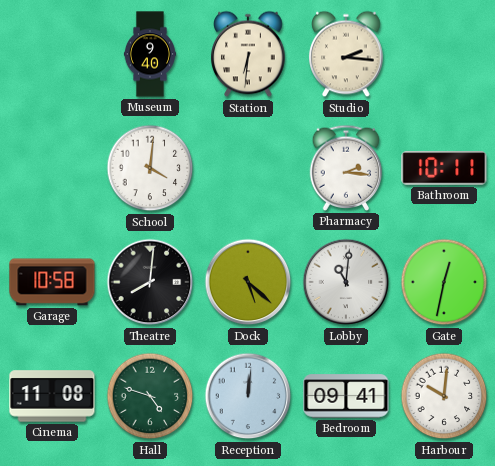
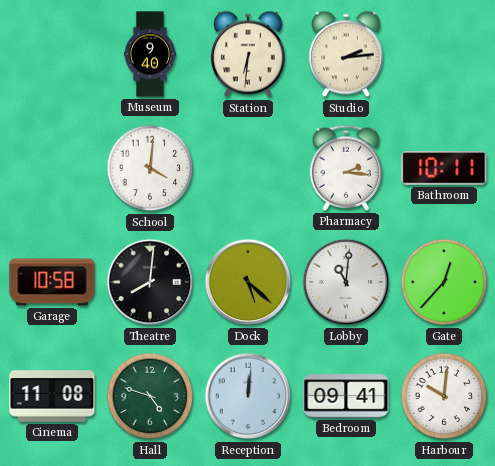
Studio: 2:16 -> 2:14 (346, 54)
Gate: 12:32 -> 12:37 (444, 282)
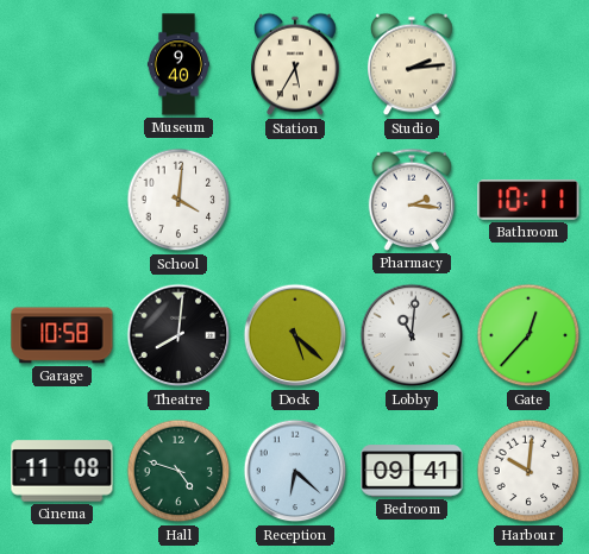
Station: 6:31 -> 5:35 (295, 64)
Reception: 12:01 -> 6:22 (295, 471)
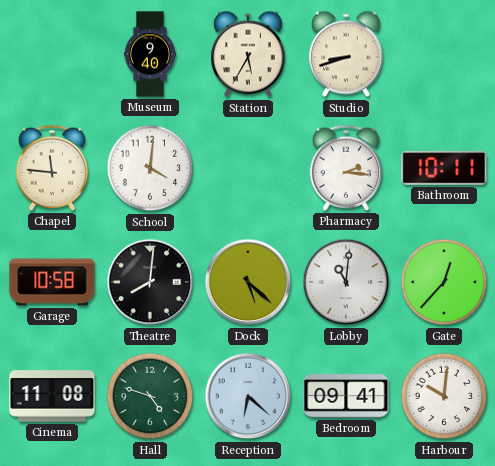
Studio: 2:14 -> 8:42 (346, 54)
Chapel: none -> 11:46 (52, 168)
